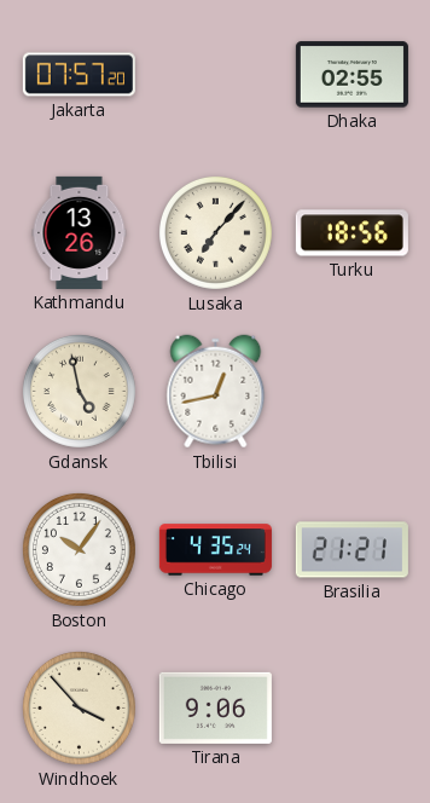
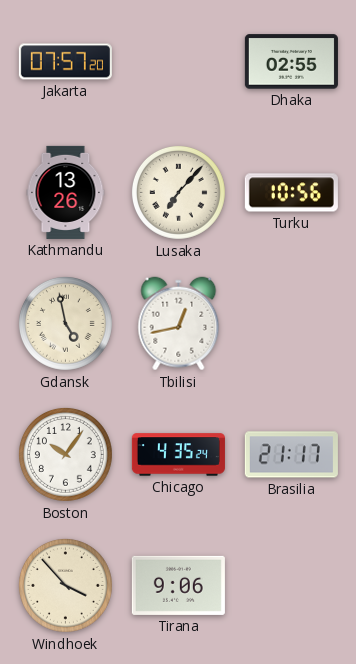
Turku: 18:56 -> 10:56 (291, 193)
Brasilia: 21:21 -> 21:17 (291, 455)
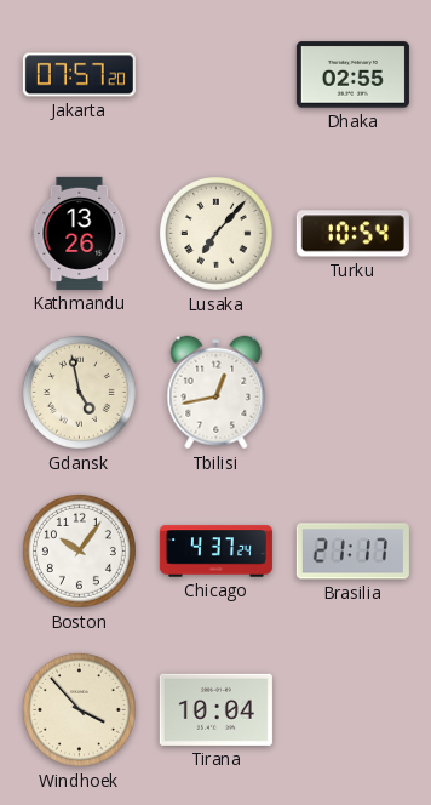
Turku: 10:56 -> 10:54 (352, 234)
Chicago: 4:35 -> 4:37 (215, 552)
Tirana: 9:06 -> 10:04 (215, 709)
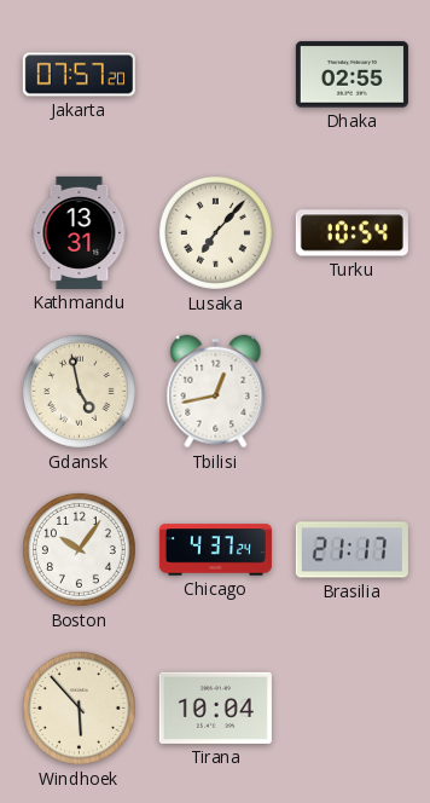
Kathmandu: 13:26 -> 13:31 (80, 232)
Windhoek: 3:53 -> 5:53 (79, 707)
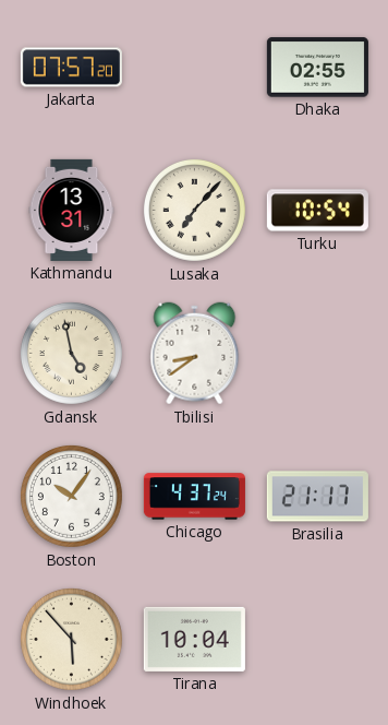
Tbilisi: 12:43 -> 8:39 (195, 354)
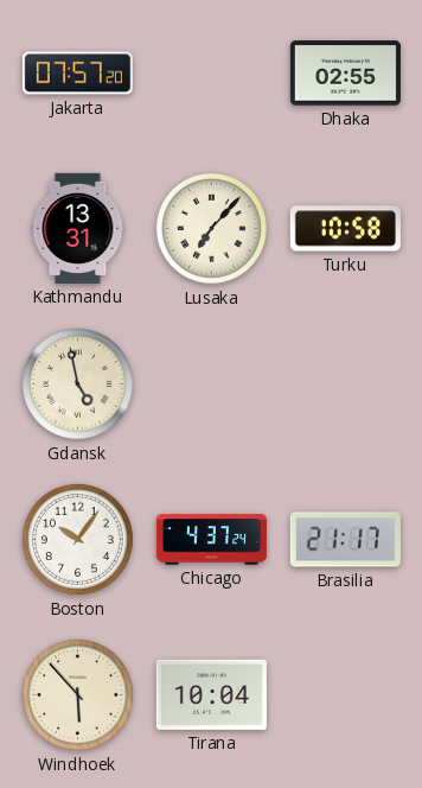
Turku: 10:54 -> 10:58 (345, 229)
Tbilisi: 8:39 -> none (195, 354)
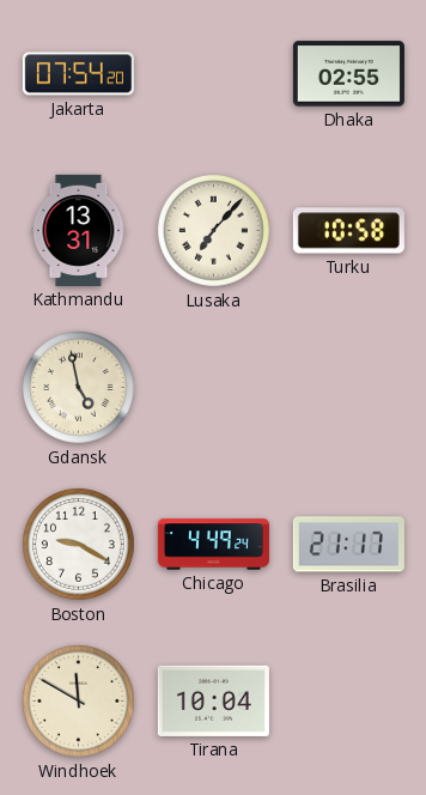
Jakarta: 07:57 -> 07:54 (78, 74)
Boston: 10:06 -> 9:20 (78, 544)
Chicago: 4:37 -> 4:49 (213, 545)
Windhoek: 5:53 -> 11:50 (78, 700)
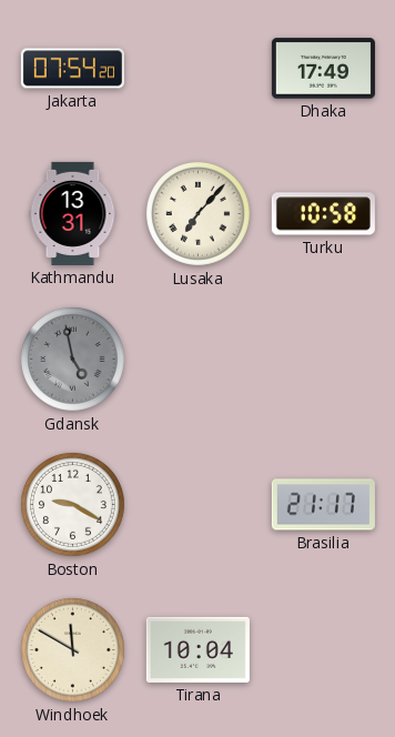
Dhaka: 02:55 -> 17:49 (323, 69)
Gdansk dial: cream -> grey (72, 359)
Chicago: 4:49 -> none (213, 545)
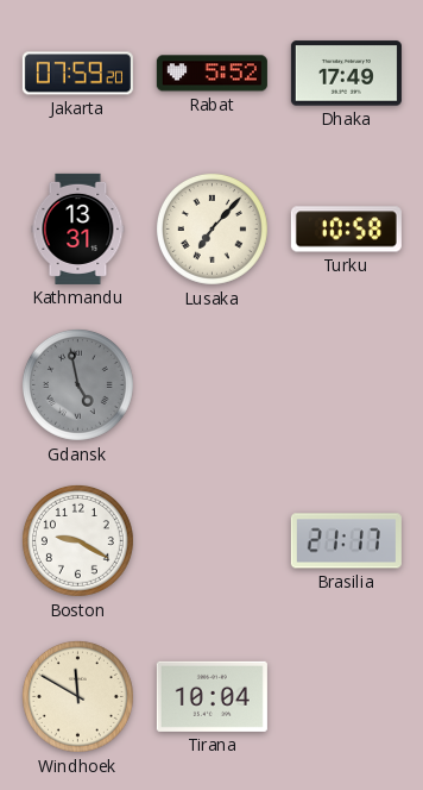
Jakarta: 07:54 -> 07:59 (77, 74)
Rabat: none -> 5:52 (211, 74)
